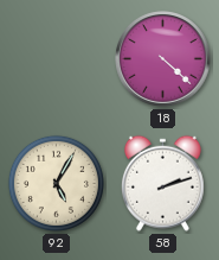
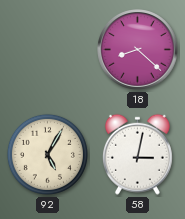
18: 4:22 -> 8:22 (138, 50)
58: 2:12 -> 3:02 (137, 154)
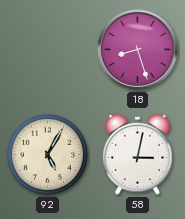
18: 8:22 -> 8:27 (138, 50)
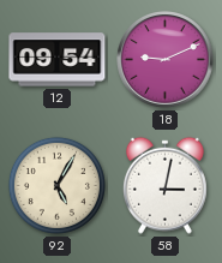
12: none -> 09:54 (58, 60)
18: 8:27 -> 9:11 (166, 60)
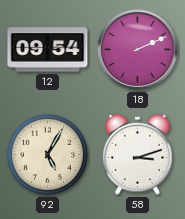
18: 9:11 -> 2:11 (138, 50)
58: 3:02 -> 3:12 (137, 154)
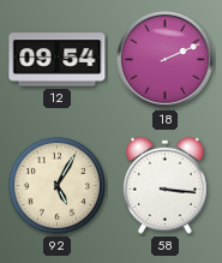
58: 3:12 -> 3:16 (164, 185)
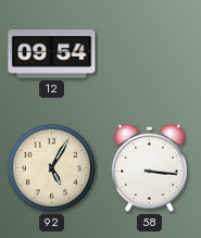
18: 2:11 -> none (166, 60)
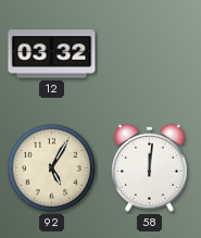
12: 09:54 -> 03:32 (52, 54)
58: 3:16 -> 12:01 (149, 167)
